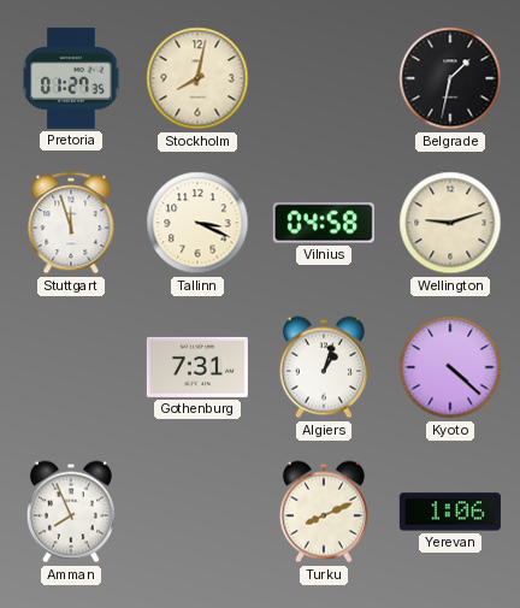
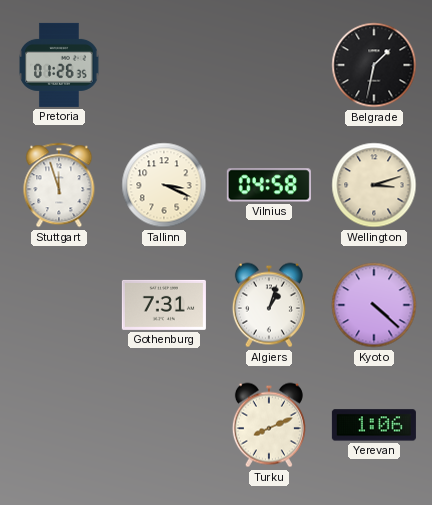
Pretoria: 01:27 -> 01:26 (59, 65)
Stockholm: 8:02 -> none (197, 78)
Wellington: 9:12 -> 3:12 (374, 185)
Amman: 7:56 -> none (71, 512)
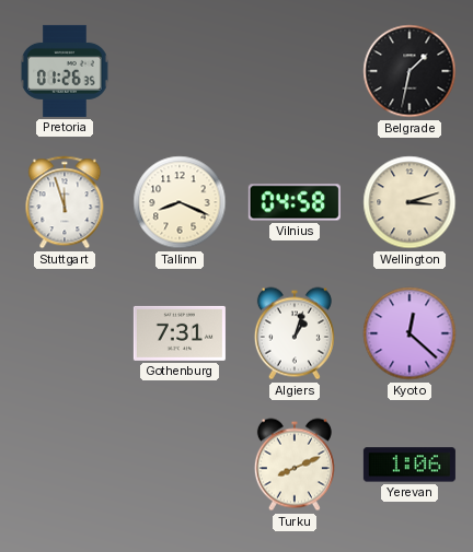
Tallinn: 3:19 -> 8:19 (180, 202)
Kyoto: 4:22 -> 12:22 (409, 333)
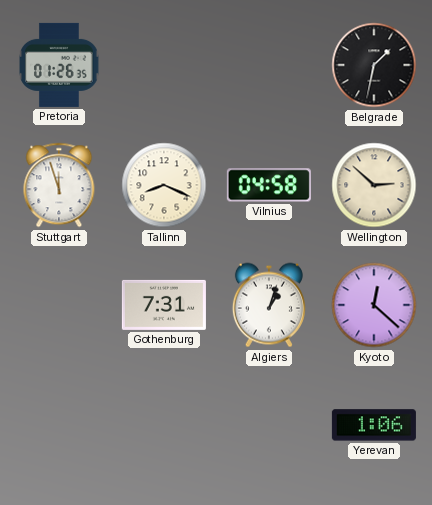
Wellington: 3:12 -> 2:52 (374, 185)
Turku: 8:11 -> none (295, 465)
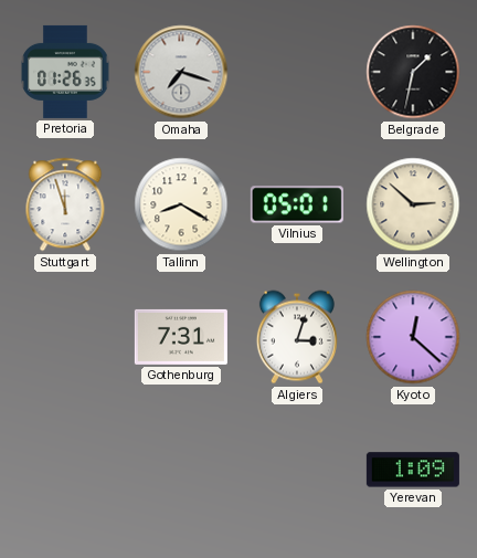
Omaha: none -> 7:18 (181, 72)
Tallinn: 8:19 -> 8:20 (181, 204)
Vilnius: 04:58 -> 05:01 (297, 204)
Algiers: 1:03 -> 3:03 (297, 337)
Yerevan: 1:06 -> 1:09 (413, 470)
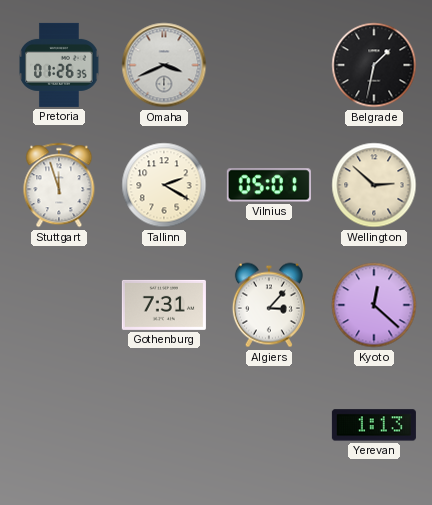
Omaha: 7:18 -> 3:41 (164, 65)
Tallinn: 8:20 -> 2:20 (164, 185)
Algiers: 3:03 -> 3:07 (269, 305)
Yerevan: 1:09 -> 1:13 (374, 425)
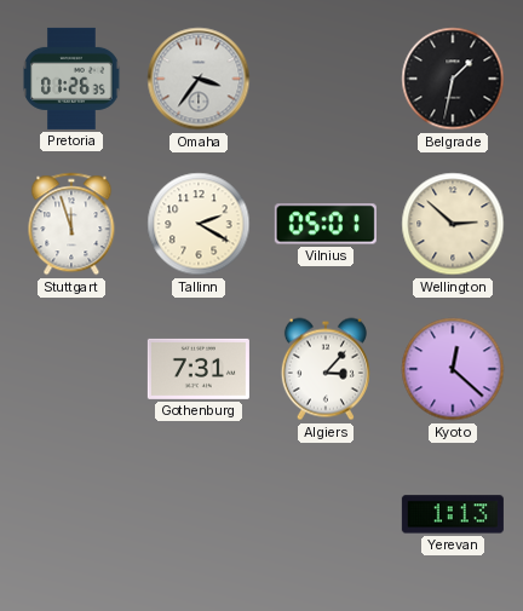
Omaha: 3:41 -> 3:36 (199, 79)
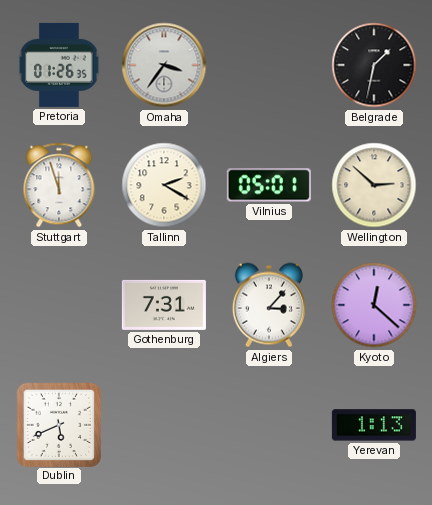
Dublin: none -> 5:41 (58, 424)
